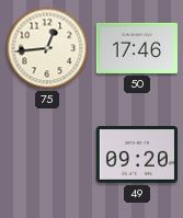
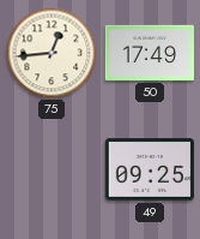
50: 17:46 -> 17:49 (149, 53)
49: 09:20 -> 09:25 (149, 171)
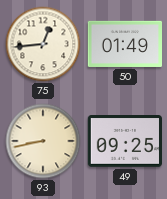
50: 17:49 -> 01:49 (124, 44)
93: none -> 8:43 (43, 141)
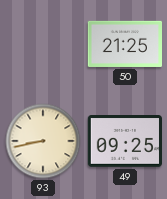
75: 12:44 -> none (43, 44)
50: 01:49 -> 21:25 (124, 44)
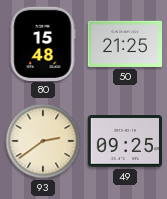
80: none -> 15:48 (43, 43)
93: 8:43 -> 2:39 (43, 141)
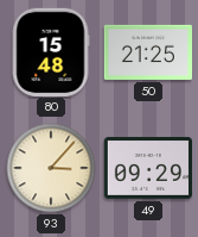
93: 2:39 -> 3:07 (51, 168)
49: 09:25 -> 09:29 (147, 169)
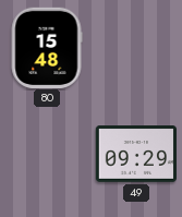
50: 21:25 -> none (147, 52)
93: 3:07 -> none (51, 168)
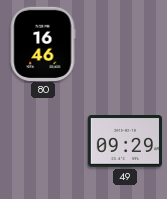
80: 15:48 -> 16:46 (43, 43)
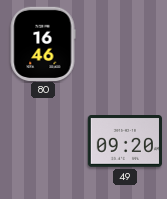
49: 09:29 -> 09:20 (124, 142)
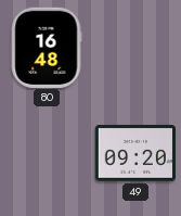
80: 16:46 -> 16:48 (47, 47)
